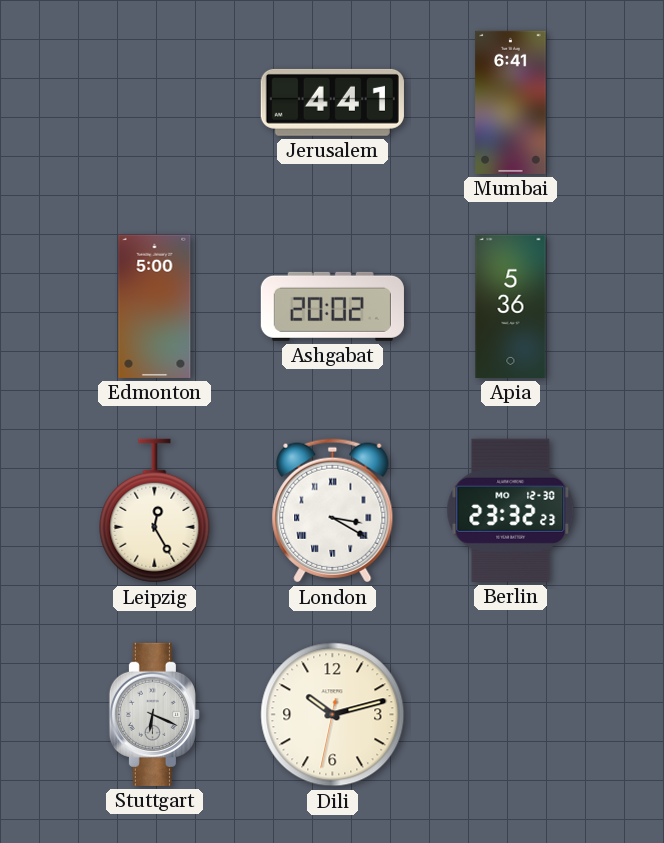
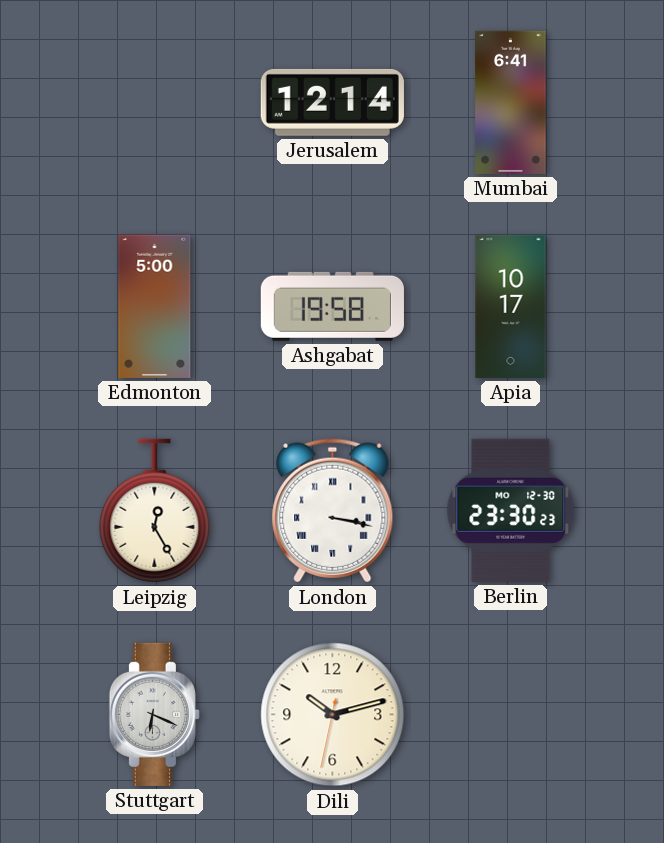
Jerusalem: 4:41 -> 12:14 (332, 102)
Ashgabat: 20:02 -> 19:58 (332, 306)
Apia: 5:36 -> 10:17 (511, 306)
London: 3:20 -> 3:17 (333, 511)
Berlin: 23:32 -> 23:30 (511, 510)
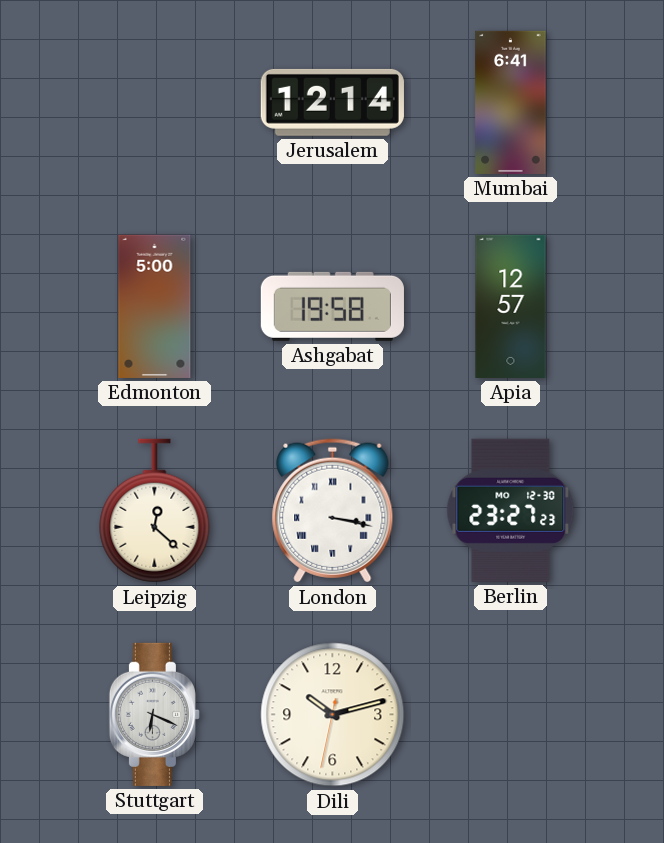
Apia: 10:17 -> 12:57 (511, 306)
Leipzig: 12:25 -> 12:22 (155, 511)
Berlin: 23:30 -> 23:27 (511, 510)
